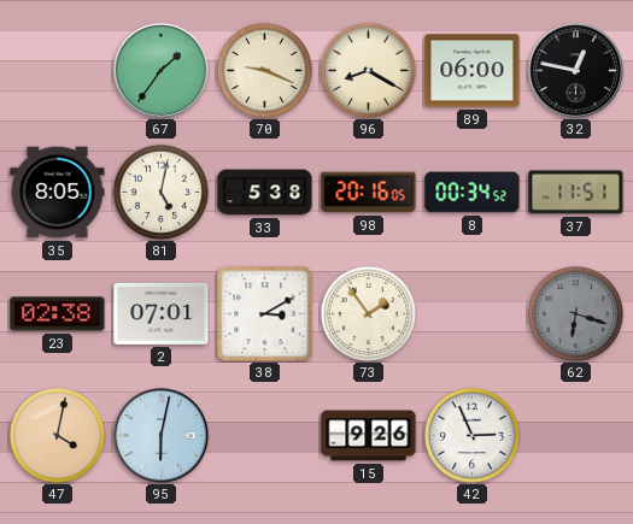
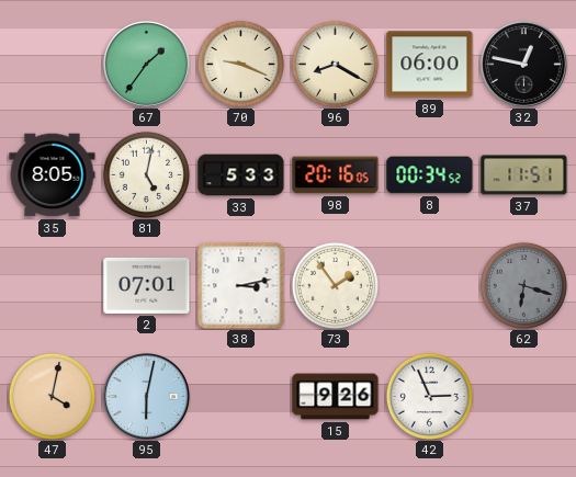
33: 5:38 -> 5:33 (241, 175)
23: 02:38 -> none (58, 314)
38: 3:10 -> 3:13 (241, 286)
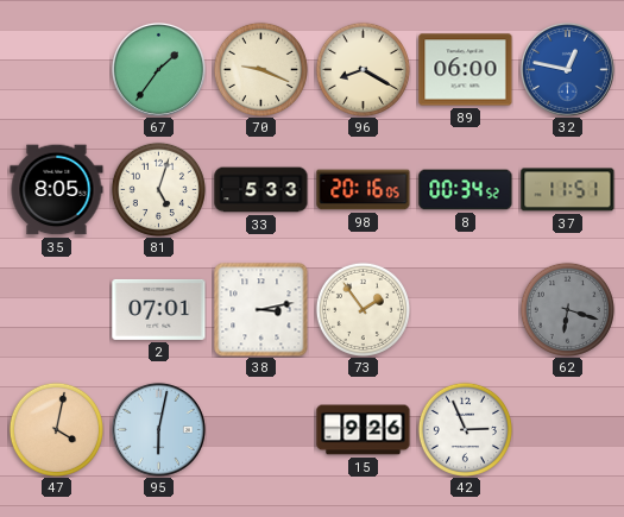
32 dial: black -> blue (567, 69)
81: 5:02 -> 5:03 (158, 189)
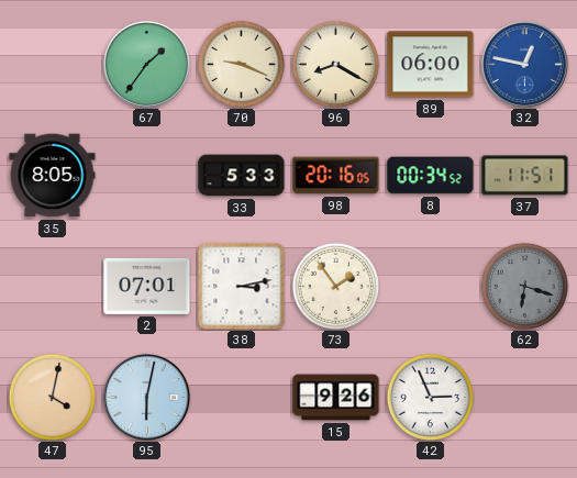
81: 5:03 -> none (158, 189)
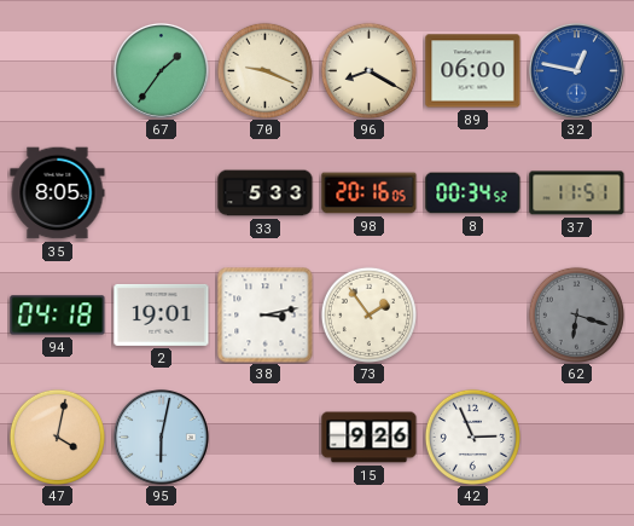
94: none -> 04:18 (58, 316)
2: 07:01 -> 19:01 (162, 314)
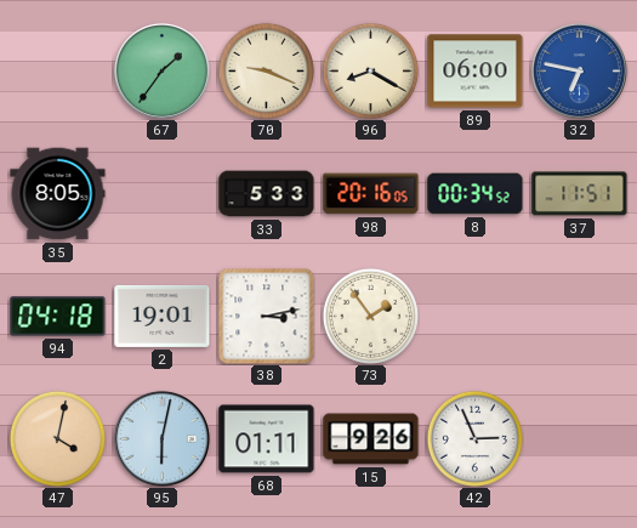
32: 12:47 -> 6:47 (579, 70)
62: 6:18 -> none (576, 314)
68: none -> 01:11 (267, 439)
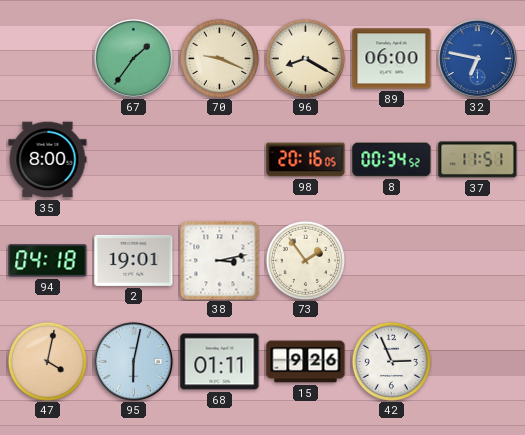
35: 8:05 -> 8:00 (48, 160)
33: 5:33 -> none (267, 194)
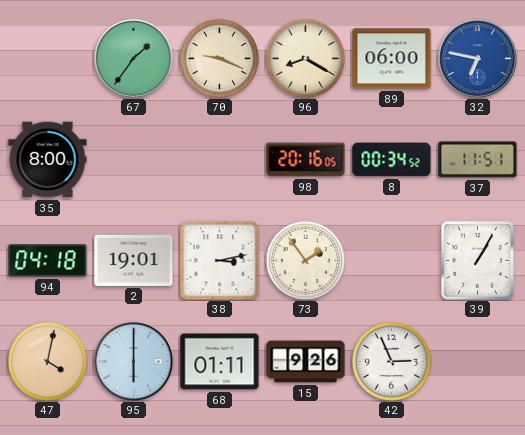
39: none -> 1:05 (478, 261)
95: 6:02 -> 6:00 (133, 361)
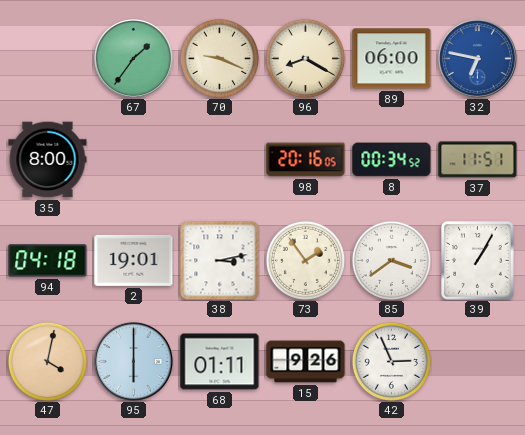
85: none -> 3:39 (391, 260)
